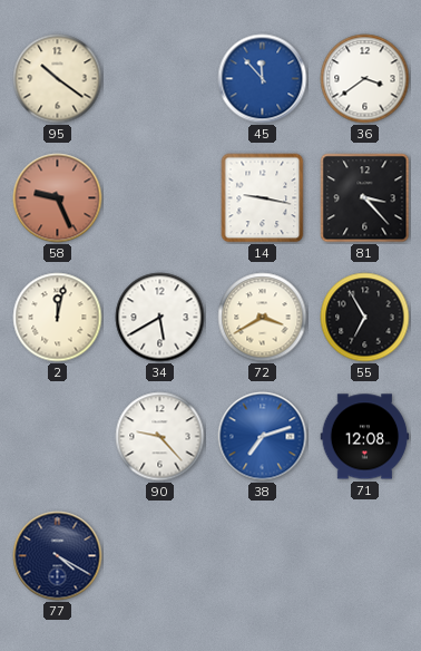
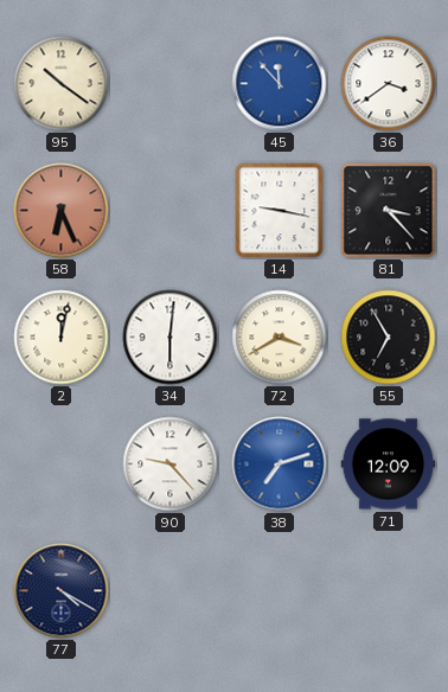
58: 9:26 -> 6:26 (62, 211)
34: 5:40 -> 6:01 (171, 338)
71: 12:08 -> 12:09 (389, 464)
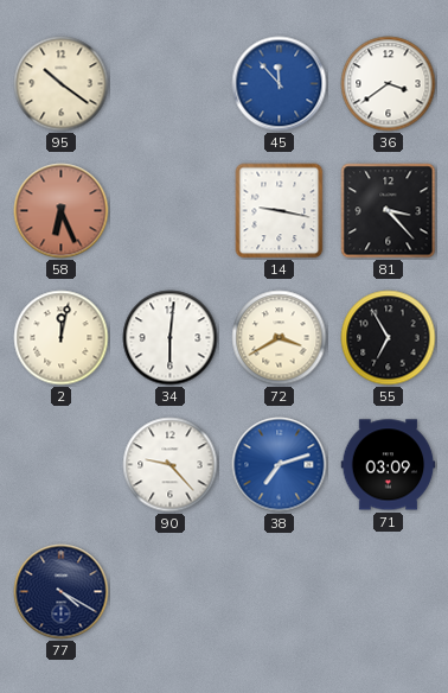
71: 12:09 -> 03:09 (389, 465)
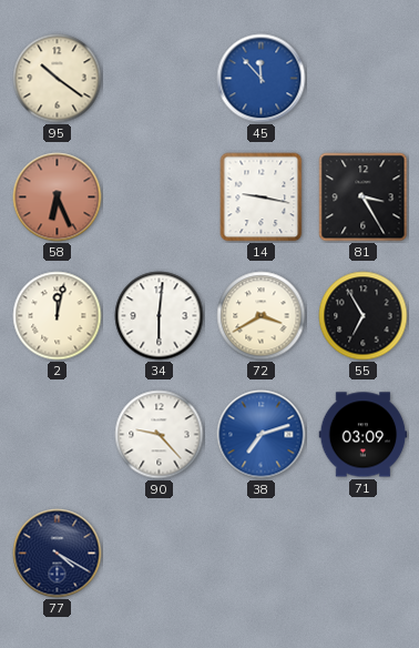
36: 3:39 -> none (389, 84)
81: 3:23 -> 3:25 (364, 198)
